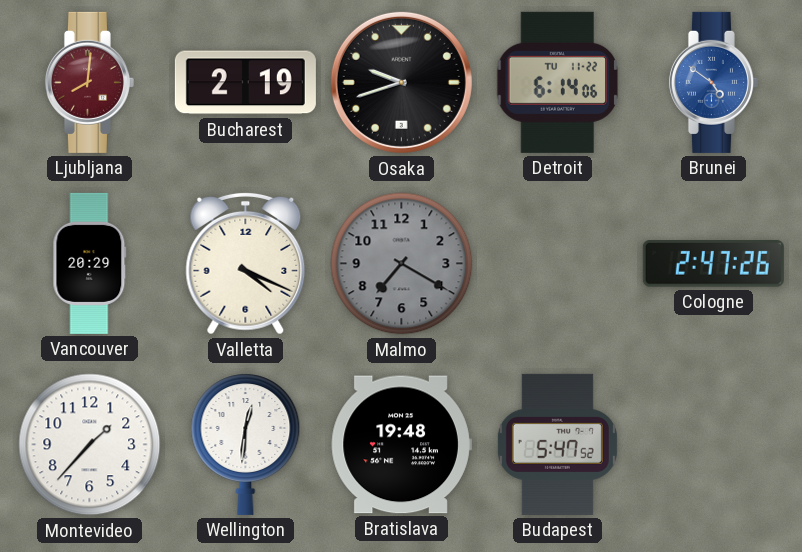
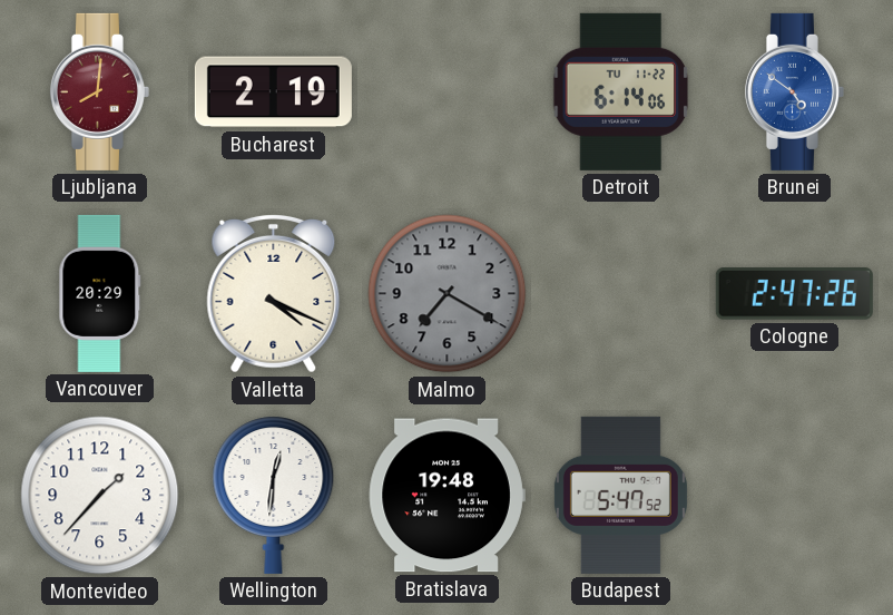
Osaka: 9:42 -> none (401, 82)
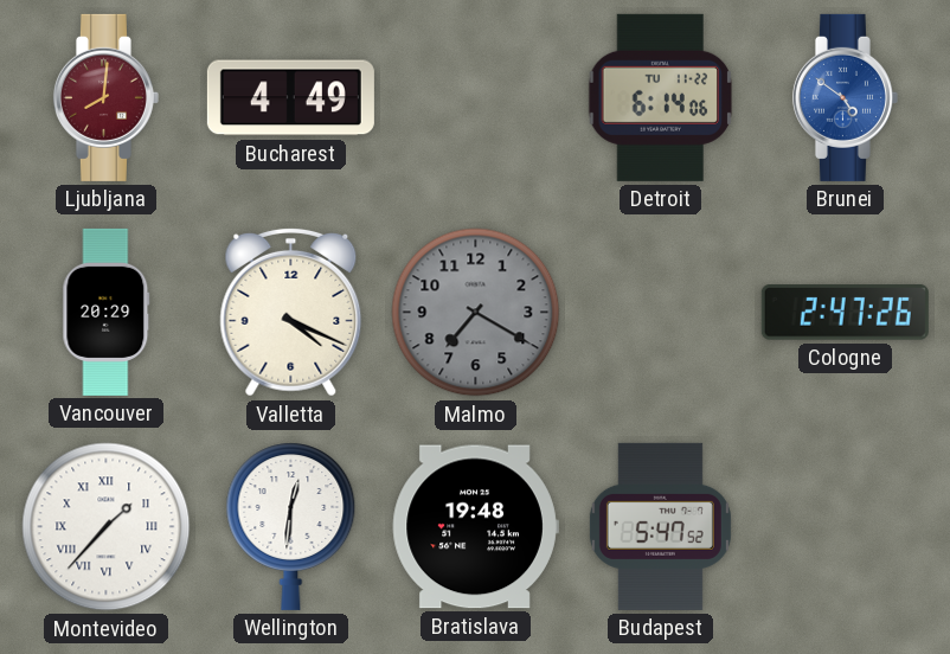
Bucharest: 2:19 -> 4:49 (290, 98)
Montevideo numerals: Arabic -> Roman (107, 527)
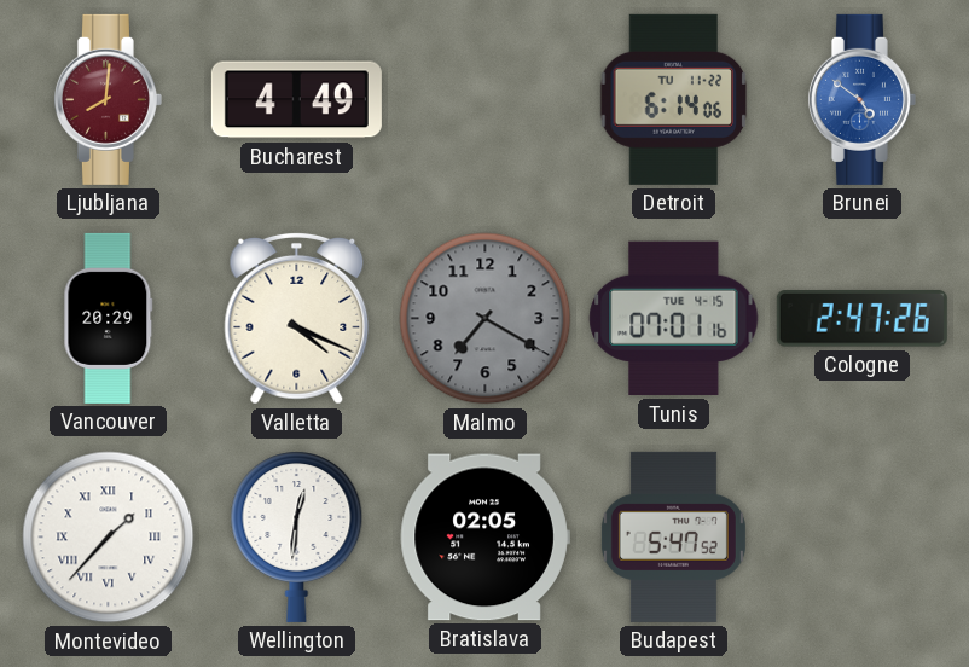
Tunis: none -> 07:01 (674, 319)
Bratislava: 19:48 -> 02:05 (485, 538)
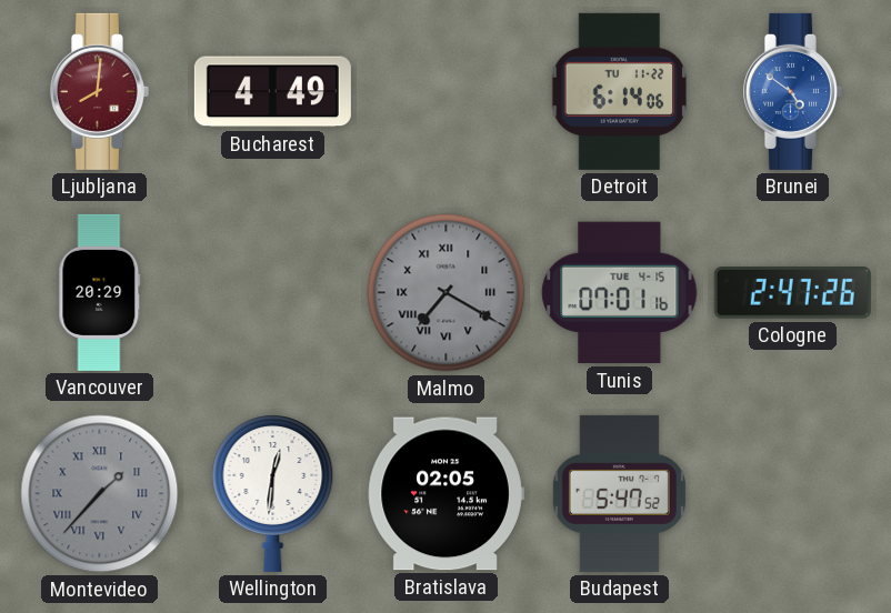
Valletta: 4:19 -> none (297, 318)
Malmo numerals: Arabic -> Roman (447, 293)
Montevideo dial: white -> grey (100, 494)
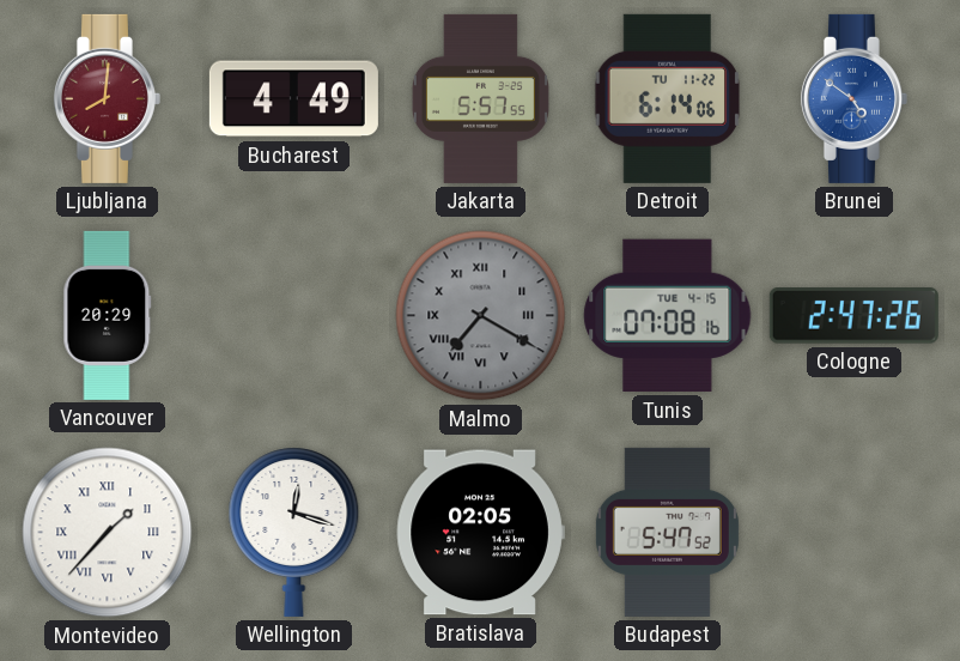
Jakarta: none -> 5:57 (480, 98)
Tunis: 07:01 -> 07:08 (668, 316)
Montevideo dial: grey -> white (108, 533)
Wellington: 12:31 -> 12:18 (294, 532)
